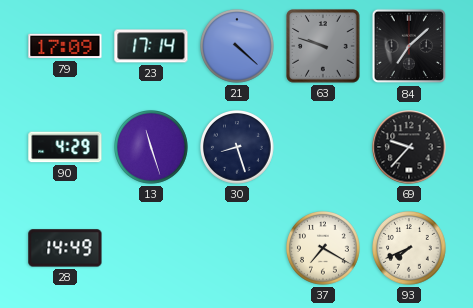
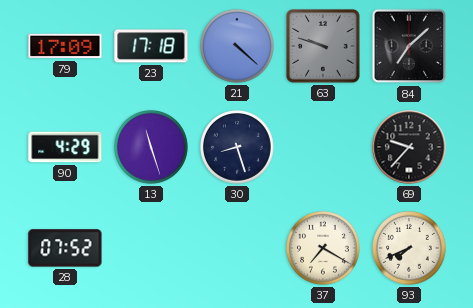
23: 17:14 -> 17:18 (151, 46)
28: 14:49 -> 07:52 (65, 248)
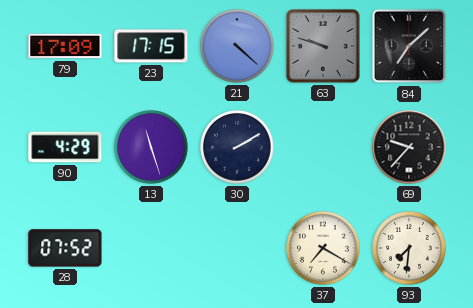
23: 17:18 -> 17:15 (151, 46)
30: 8:27 -> 2:10 (238, 148)
93: 7:41 -> 7:31 (410, 249)
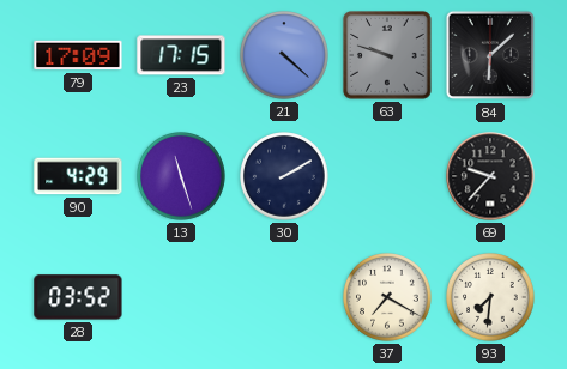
84: 7:08 -> 6:08 (490, 55)
28: 07:52 -> 03:52 (78, 297)
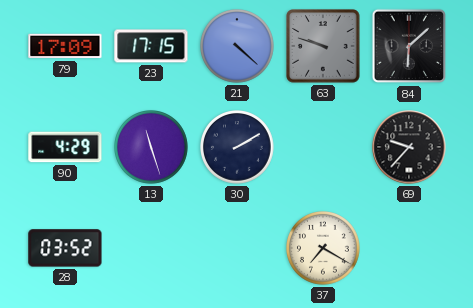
93: 7:31 -> none (491, 298)
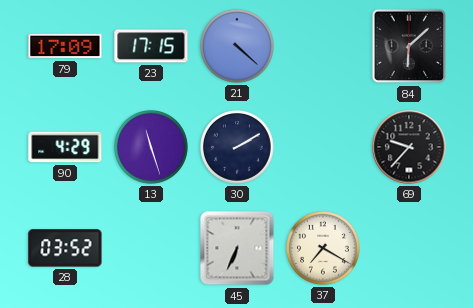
63: 9:48 -> none (323, 46)
45: none -> 6:34 (237, 248)
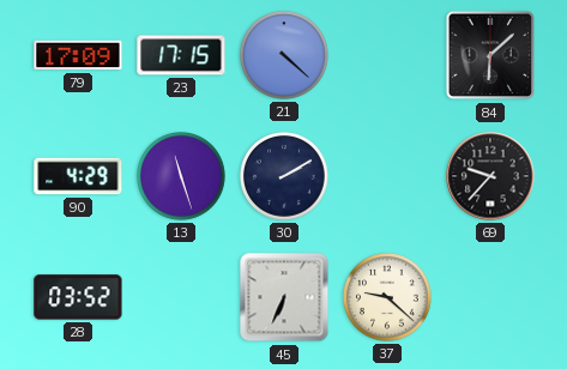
37: 7:20 -> 9:22 (388, 298)
